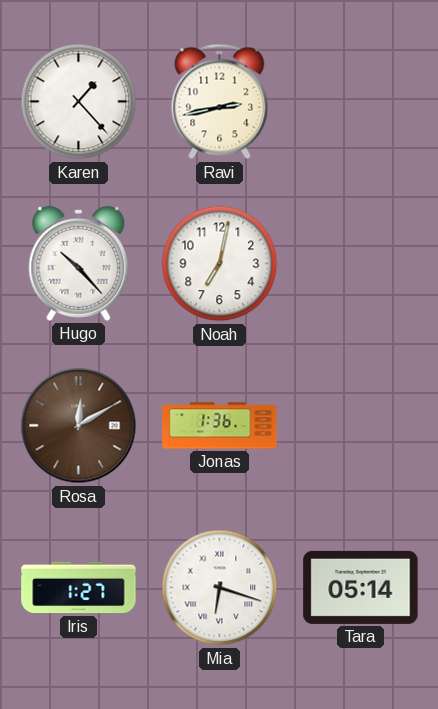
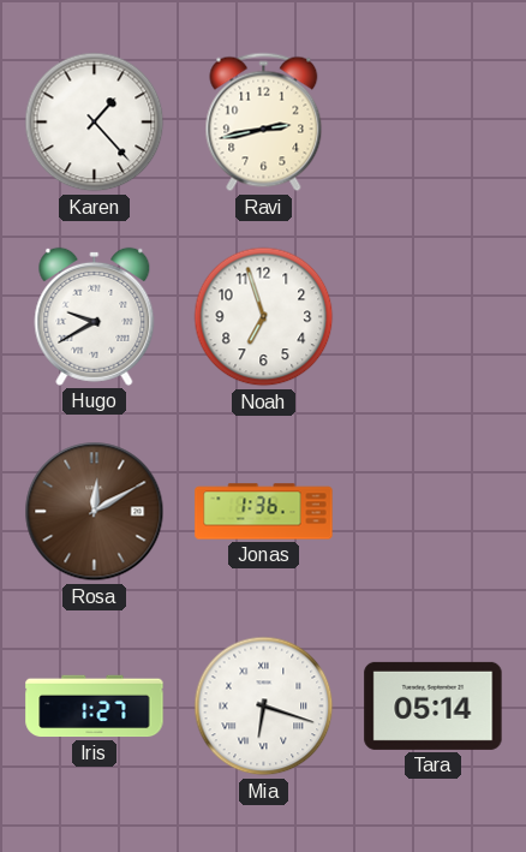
Hugo: 10:23 -> 9:40 (95, 316)
Noah: 7:02 -> 6:57 (264, 317)
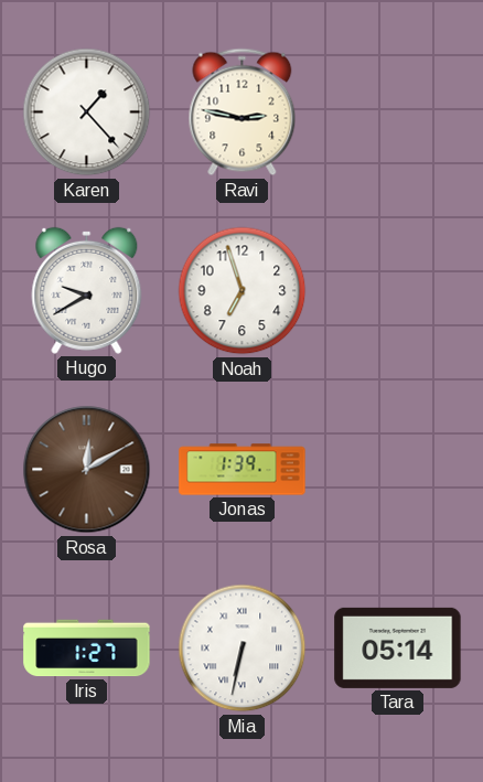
Ravi: 2:43 -> 2:47 (243, 113)
Jonas: 1:36 -> 1:39 (243, 470)
Mia: 6:18 -> 6:32 (243, 649)
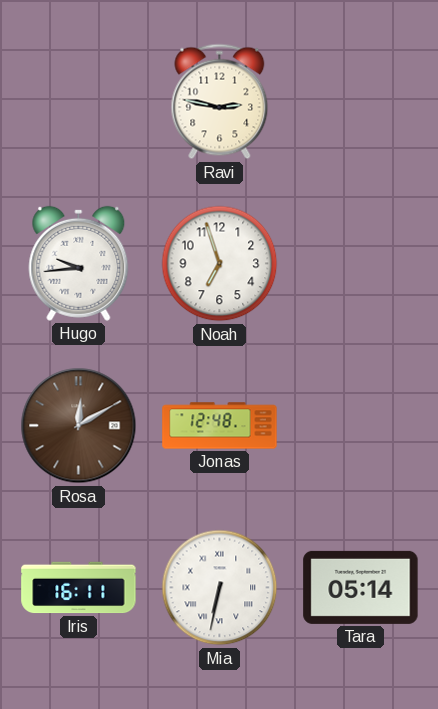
Karen: 1:23 -> none (87, 113)
Hugo: 9:40 -> 9:44 (79, 263)
Jonas: 1:39 -> 12:48 (220, 426)
Iris: 1:27 -> 16:11 (79, 588)
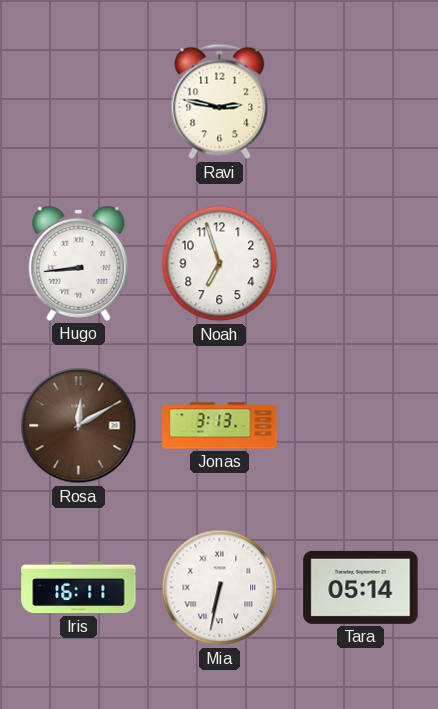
Hugo: 9:44 -> 8:44 (79, 263)
Jonas: 12:48 -> 3:13 (220, 426)
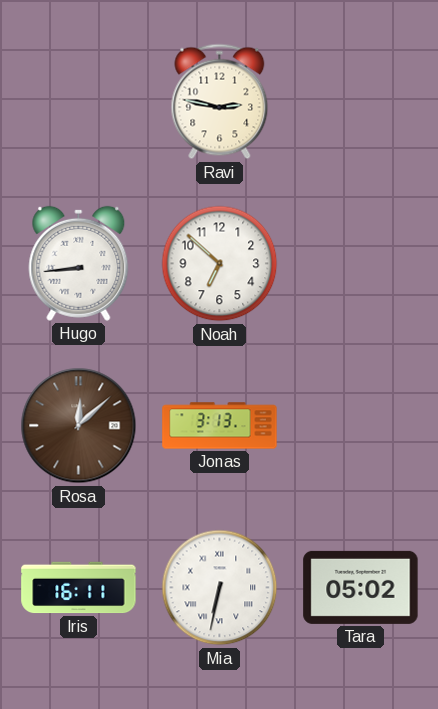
Noah: 6:57 -> 6:52 (220, 264)
Rosa: 12:10 -> 12:08 (79, 426)
Tara: 05:14 -> 05:02 (361, 587)
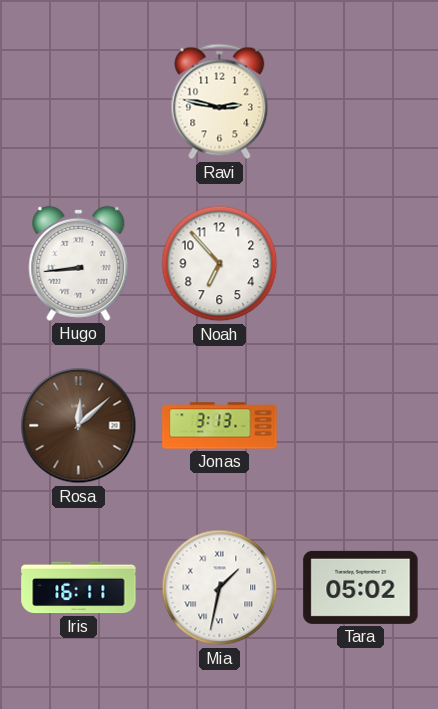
Noah: 6:52 -> 6:53 (220, 264)
Mia: 6:32 -> 1:32 (220, 588)
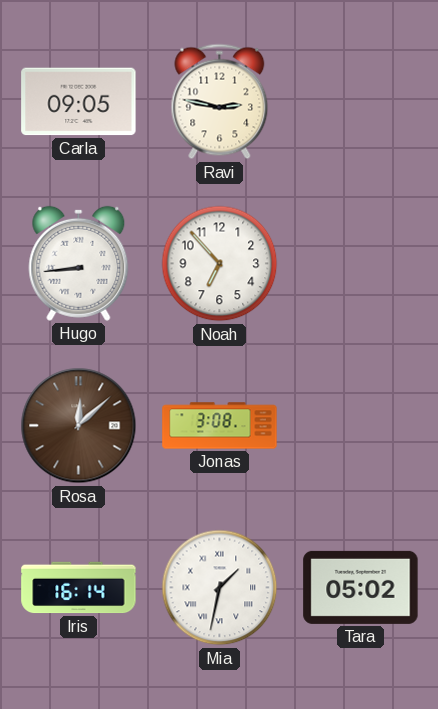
Carla: none -> 09:05 (79, 102)
Jonas: 3:13 -> 3:08 (220, 426)
Iris: 16:11 -> 16:14 (79, 588)
